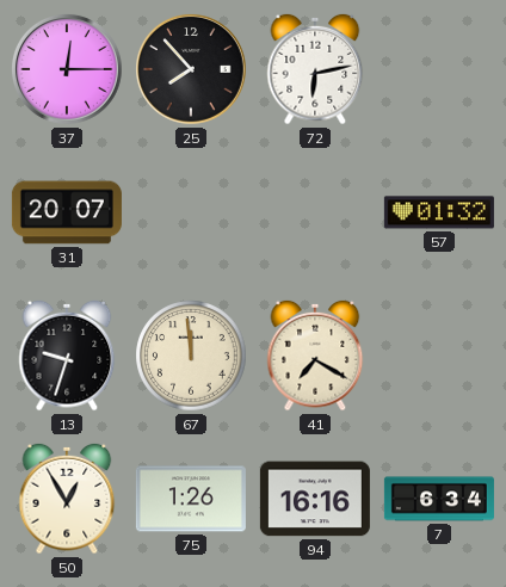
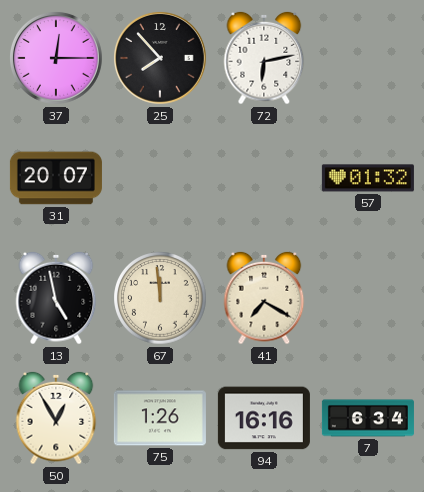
13: 9:33 -> 4:58 (56, 298)
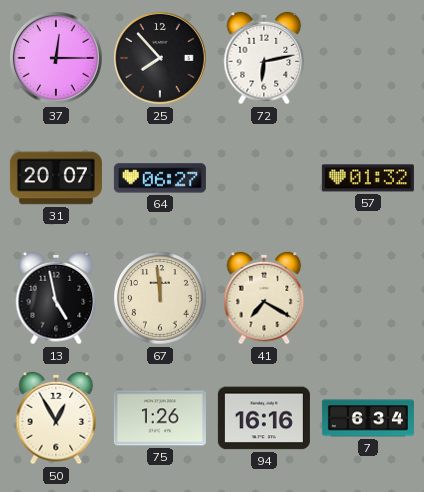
64: none -> 06:27 (160, 178)
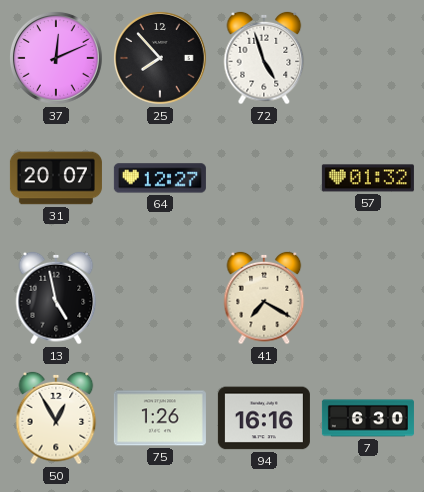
37: 12:15 -> 12:11 (57, 59)
72: 6:13 -> 4:57 (264, 58)
64: 06:27 -> 12:27 (160, 178)
67: 11:59 -> none (160, 298)
7: 6:34 -> 6:30 (368, 418)
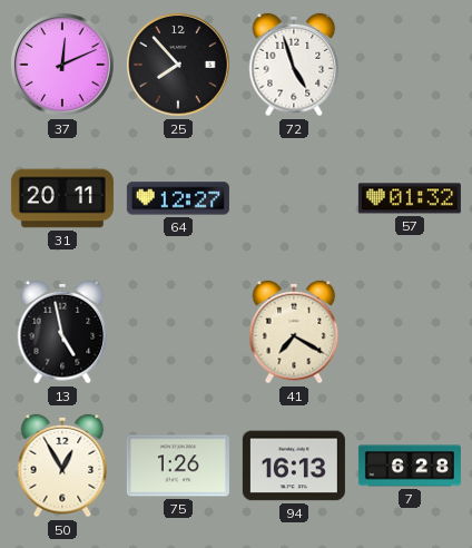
31: 20:07 -> 20:11 (62, 198)
94: 16:16 -> 16:13 (294, 466)
7: 6:30 -> 6:28 (410, 466)
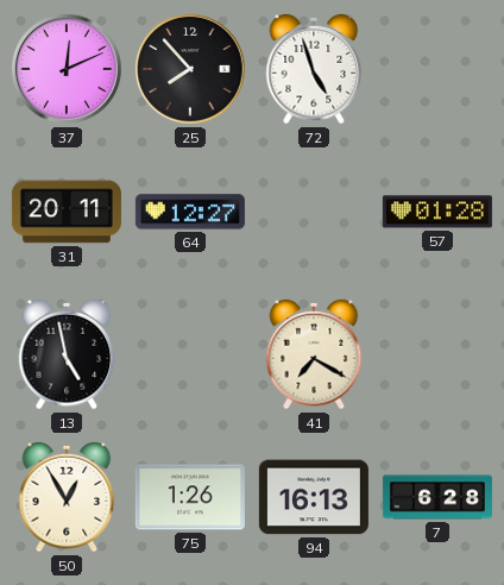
57: 01:32 -> 01:28 (437, 212)
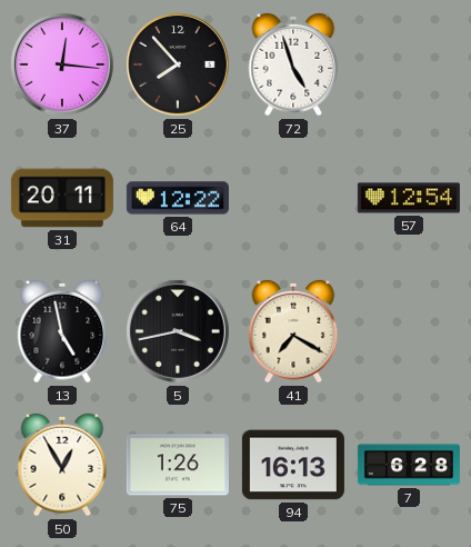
37: 12:11 -> 12:16 (63, 66)
64: 12:27 -> 12:22 (178, 198)
57: 01:28 -> 12:54 (409, 198)
5: none -> 3:43 (179, 332)
